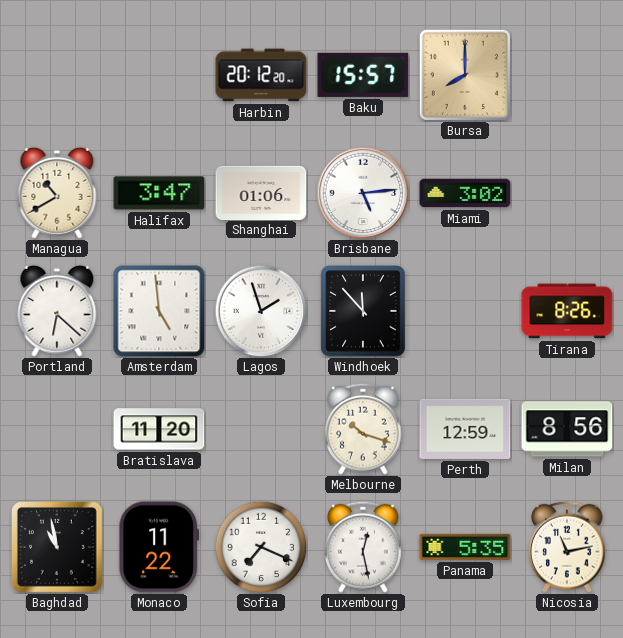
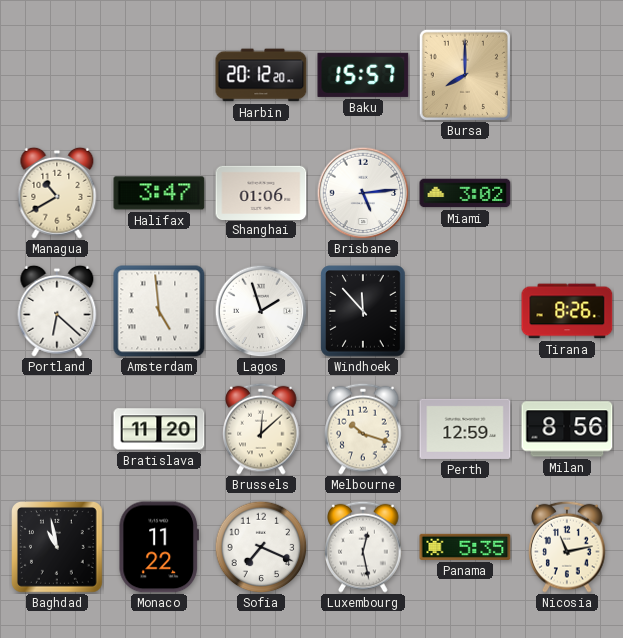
Brussels: none -> 12:08 (261, 429)
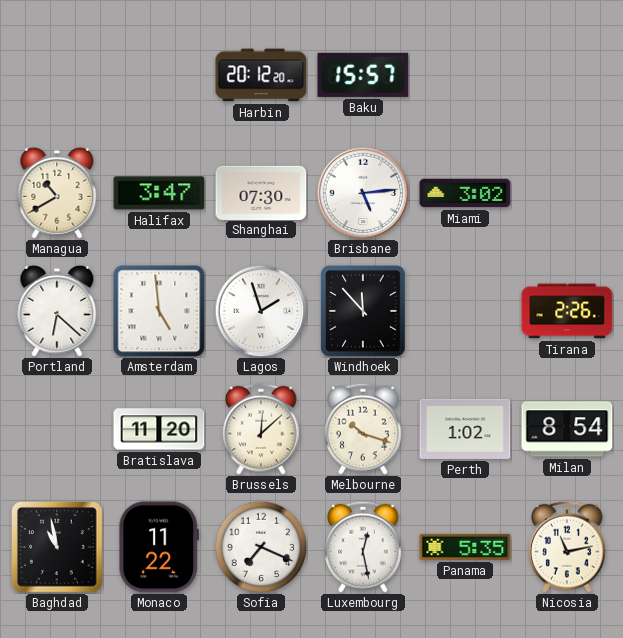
Bursa: 8:00 -> none (465, 75)
Shanghai: 01:06 -> 07:30 (261, 192)
Tirana: 8:26 -> 2:26 (567, 311)
Perth: 12:59 -> 1:02 (465, 429)
Milan: 8:56 -> 8:54 (567, 429)
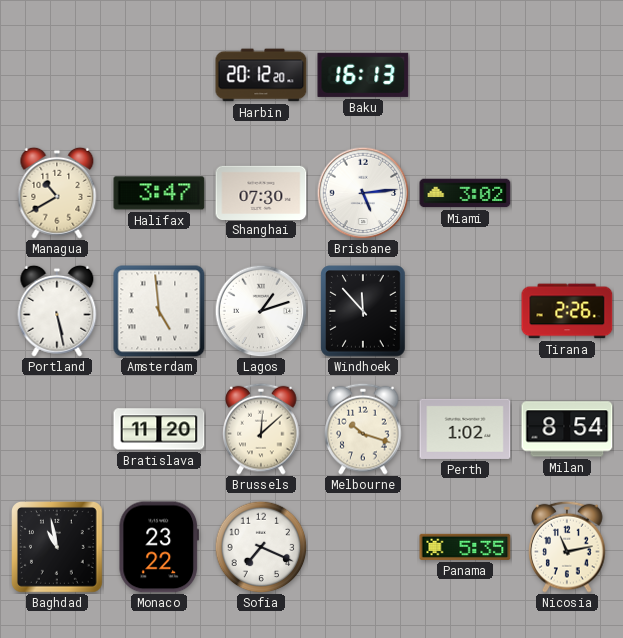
Baku: 15:57 -> 16:13 (363, 75)
Portland: 6:22 -> 5:28 (57, 311)
Lagos: 1:57 -> 1:12 (261, 311)
Monaco: 11:22 -> 23:22 (158, 547)
Luxembourg: 12:28 -> none (363, 547)
